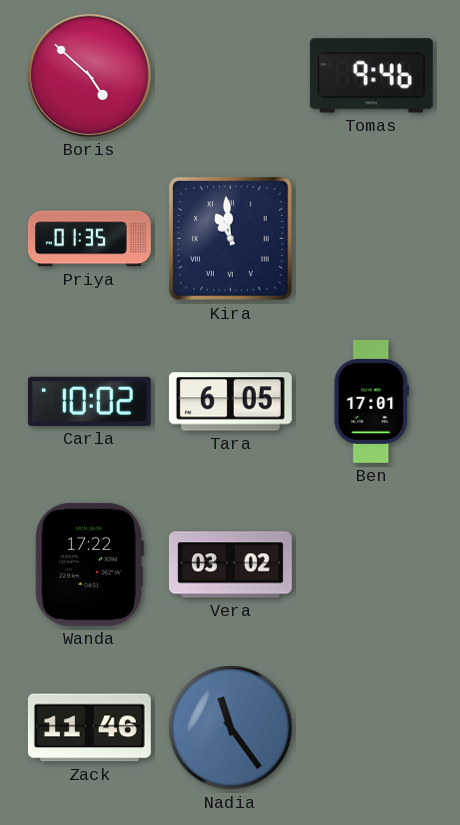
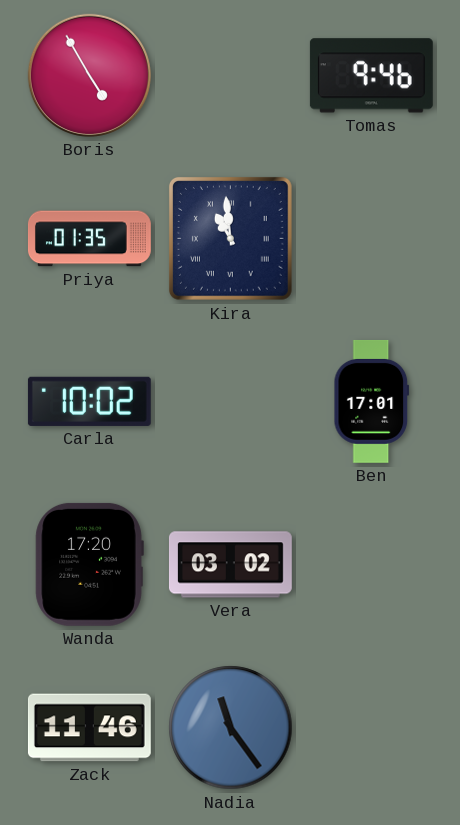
Boris: 4:52 -> 4:55 (89, 75)
Tara: 6:05 -> none (230, 402)
Wanda: 17:22 -> 17:20 (89, 564)
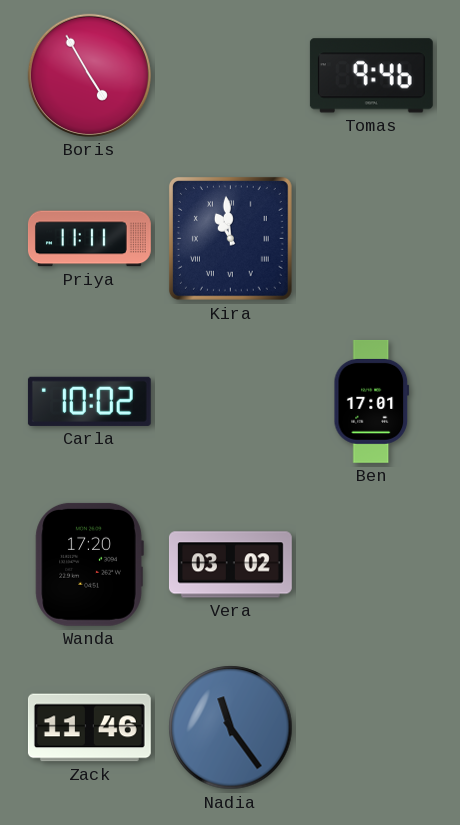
Priya: 01:35 -> 11:11 (89, 239)
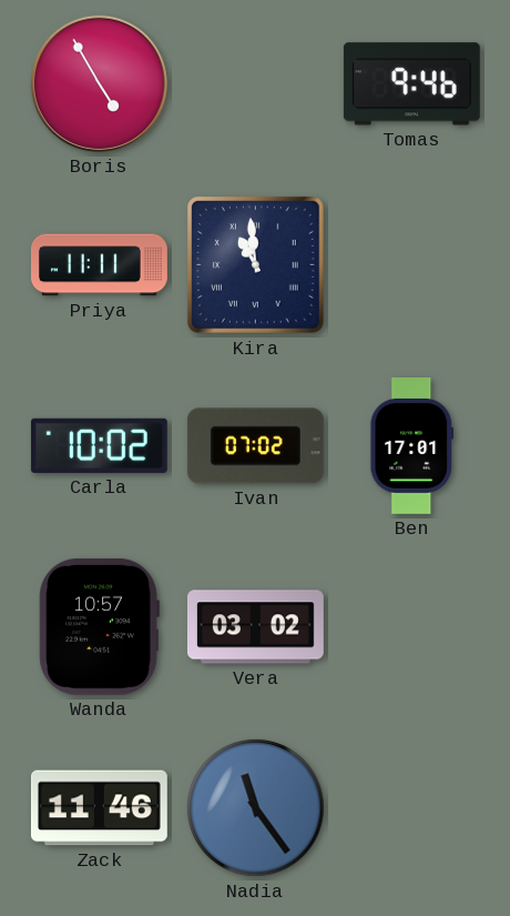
Ivan: none -> 07:02 (255, 446)
Wanda: 17:20 -> 10:57 (99, 626)
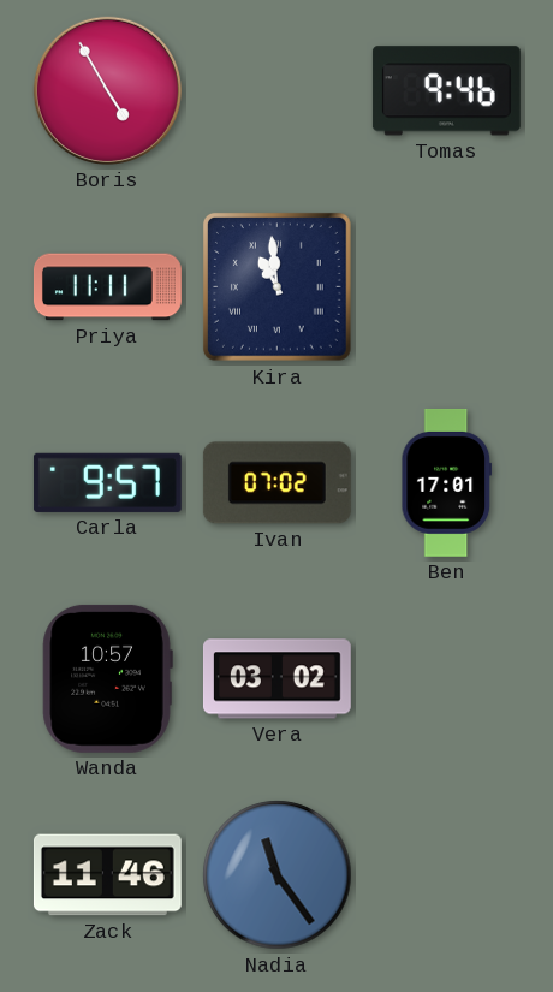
Carla: 10:02 -> 9:57 (107, 482)
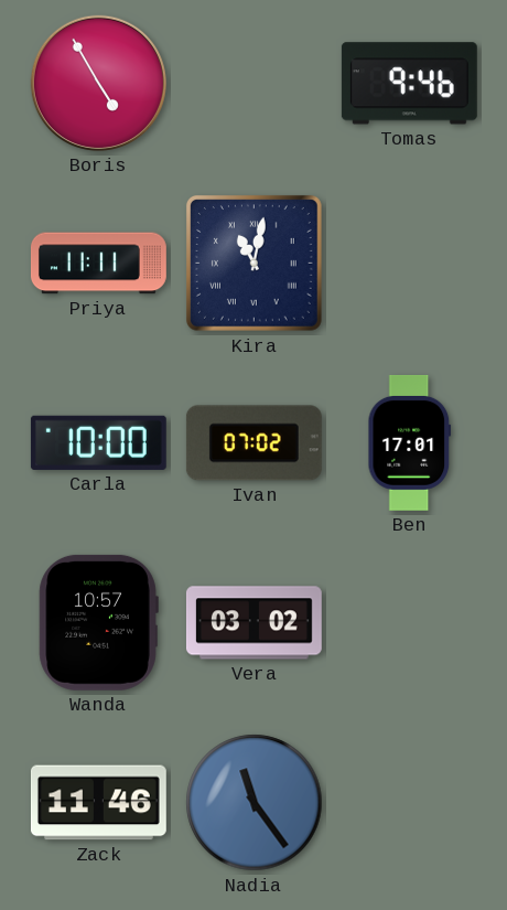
Kira: 10:59 -> 11:02 (253, 263)
Carla: 9:57 -> 10:00 (98, 442)
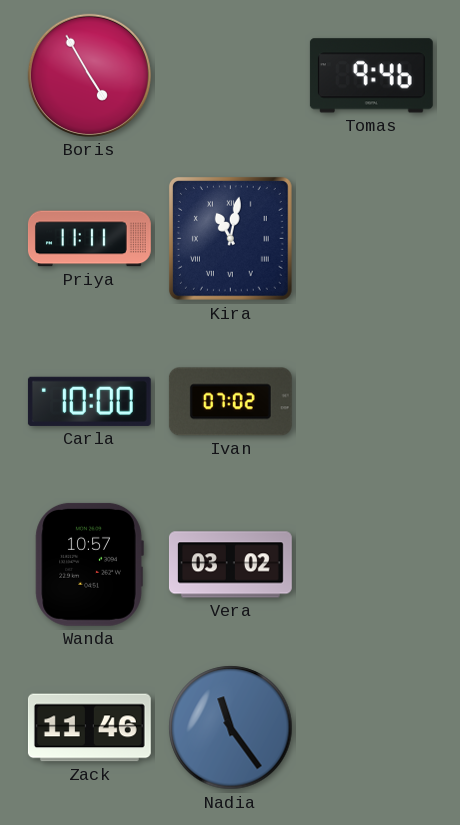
Ben: 17:01 -> none (410, 442)
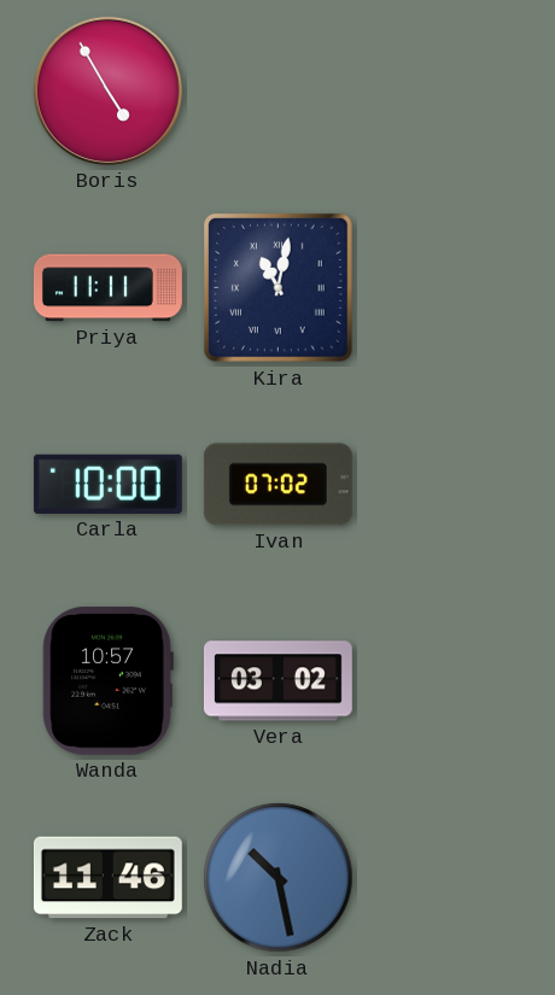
Tomas: 9:46 -> none (371, 76)
Nadia: 11:24 -> 10:28 (279, 878)
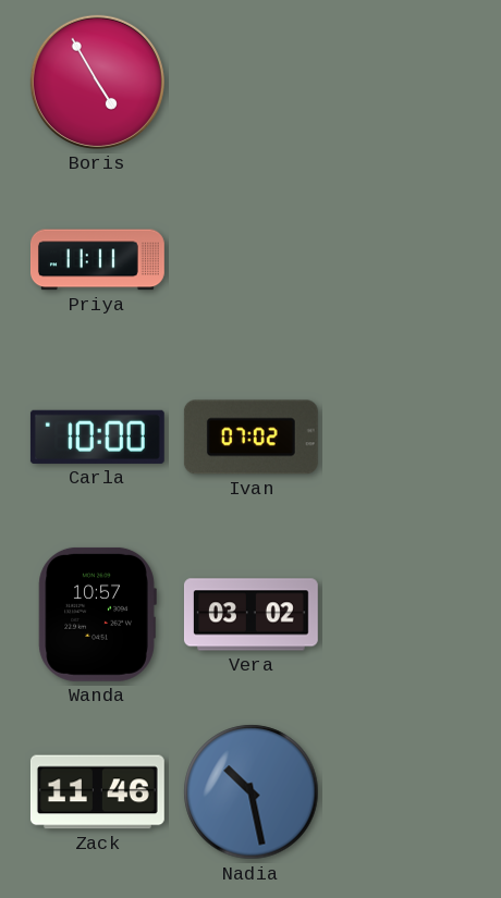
Kira: 11:02 -> none (277, 287)
